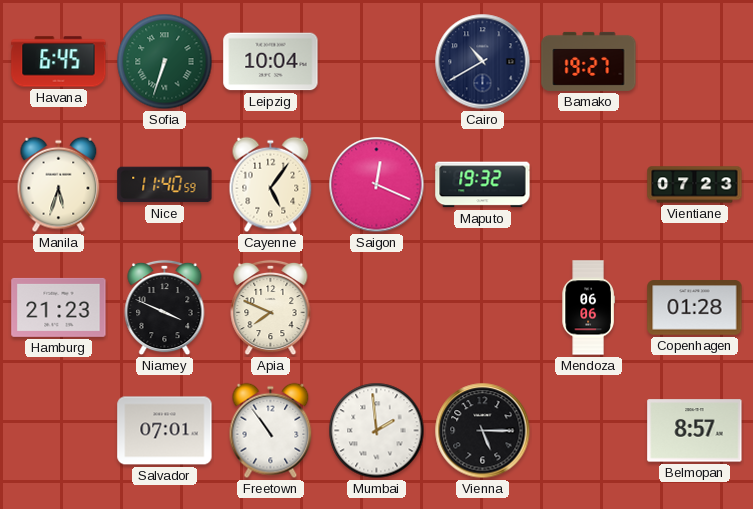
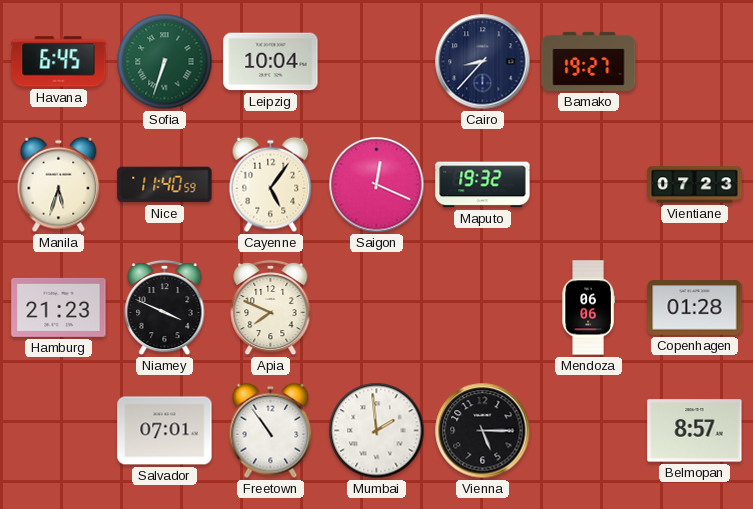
Cairo: 10:40 -> 8:37 (483, 62)
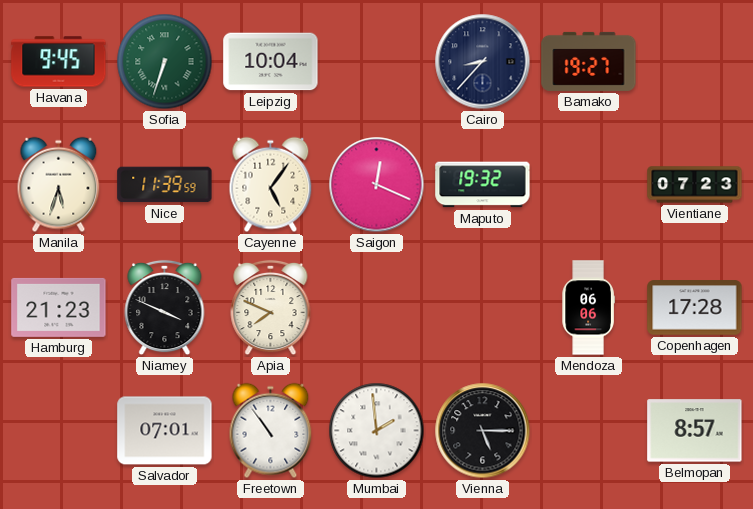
Havana: 6:45 -> 9:45 (59, 62)
Nice: 11:40 -> 11:39 (165, 185)
Copenhagen: 01:28 -> 17:28 (695, 308)
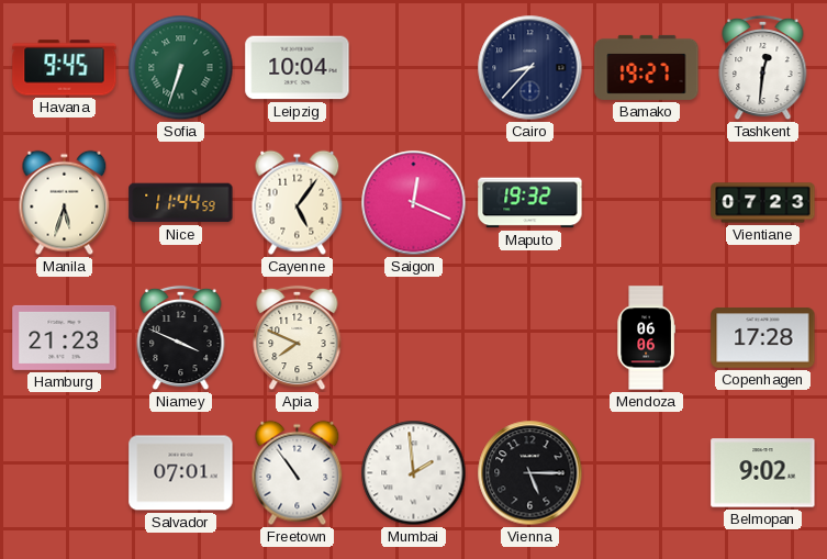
Tashkent: none -> 12:31 (763, 68)
Nice: 11:39 -> 11:44 (181, 203)
Belmopan: 8:57 -> 9:02 (763, 473)
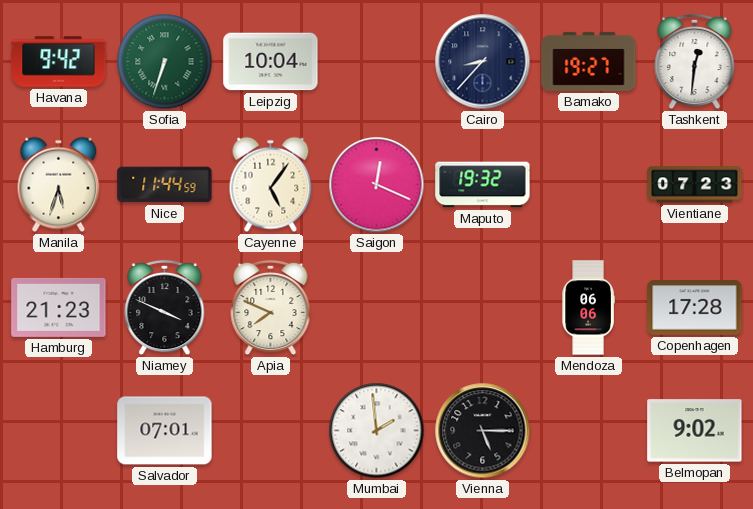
Havana: 9:45 -> 9:42 (59, 62)
Freetown: 10:54 -> none (298, 473)
